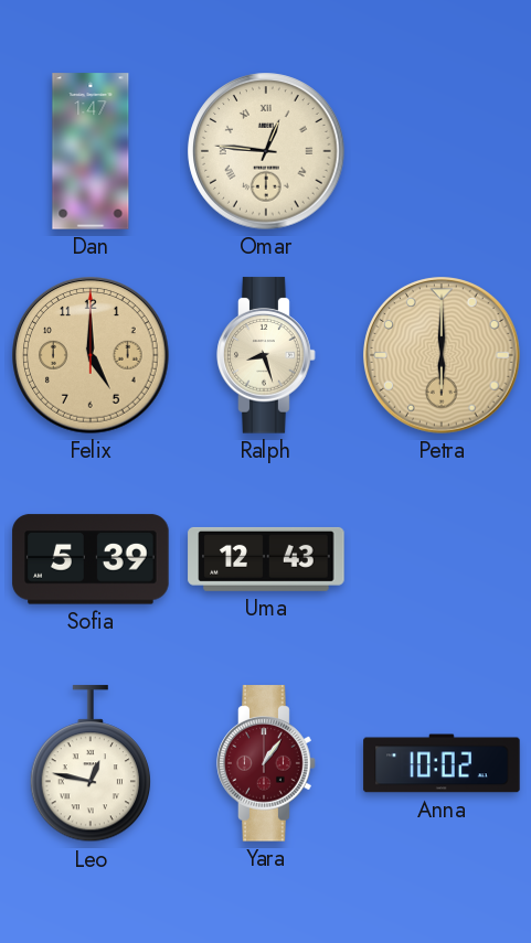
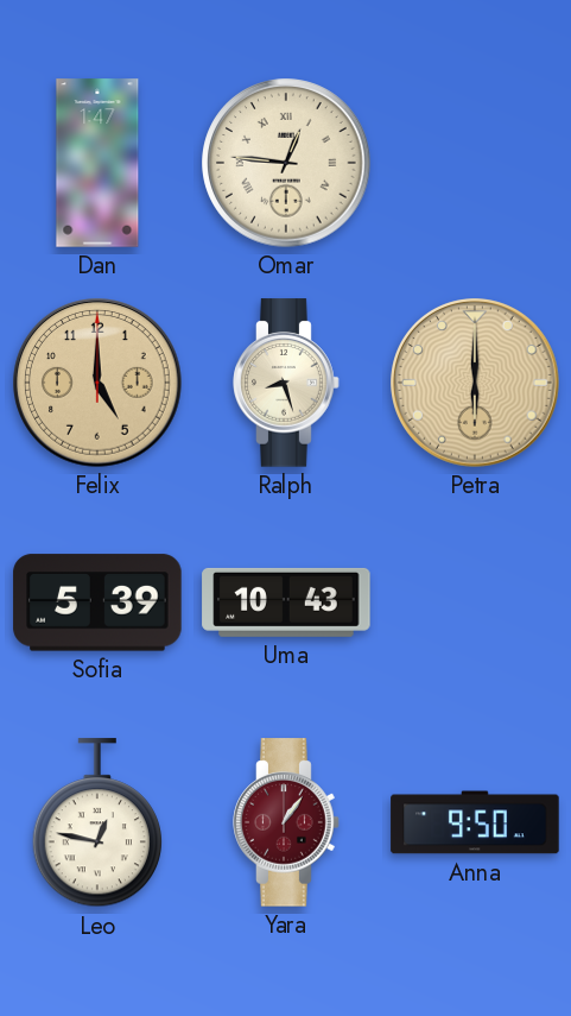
Uma: 12:43 -> 10:43 (286, 602)
Anna: 10:02 -> 9:50 (475, 822)
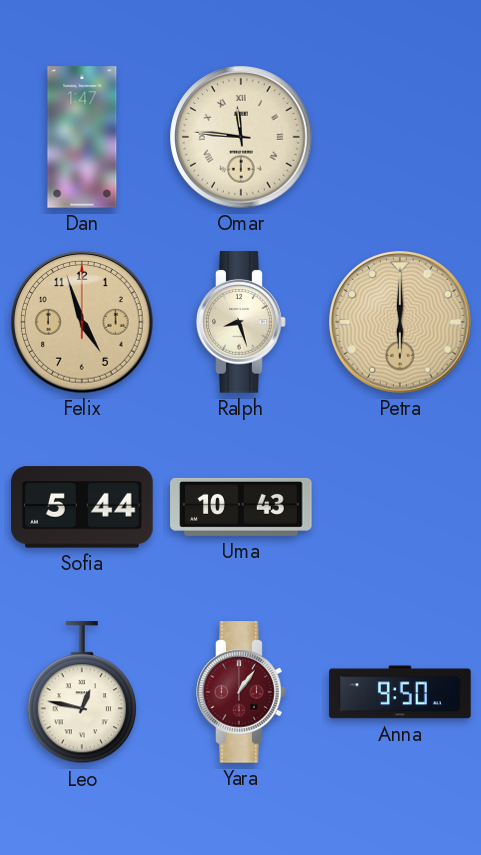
Omar: 12:46 -> 11:46 (241, 137)
Felix: 5:00 -> 4:57 (82, 322)
Sofia: 5:39 -> 5:44 (82, 507)
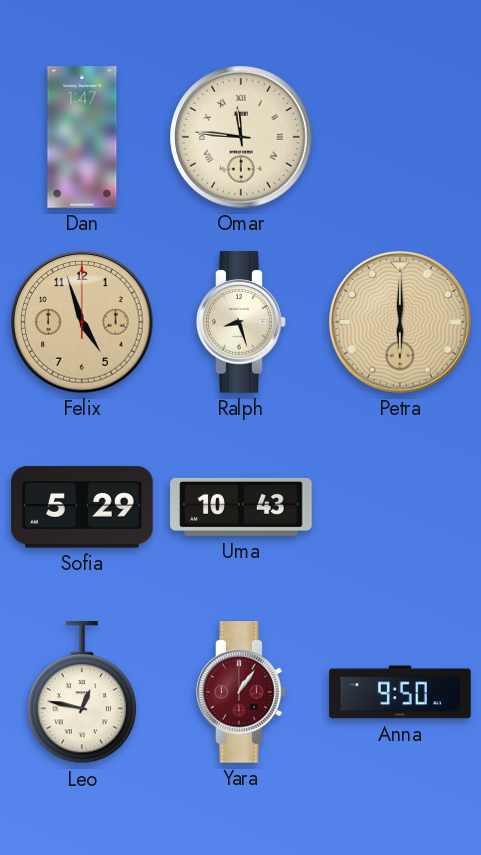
Sofia: 5:44 -> 5:29 (82, 507)
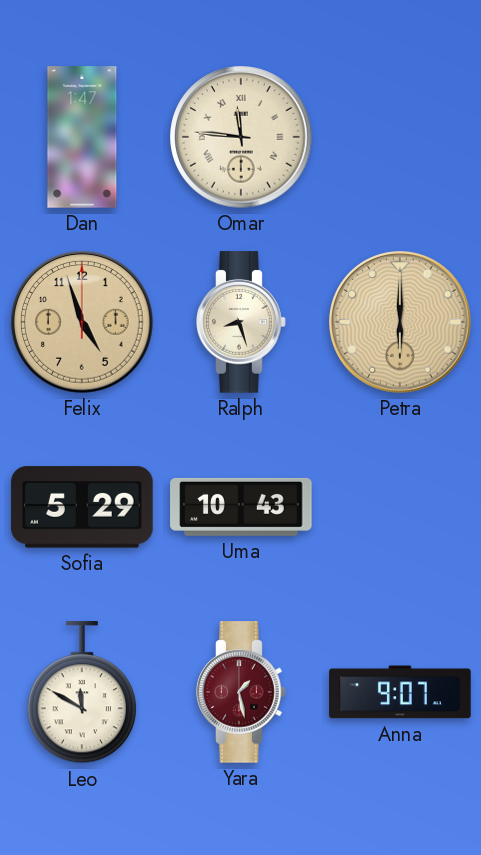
Leo: 12:47 -> 11:50 (81, 693)
Yara: 1:06 -> 1:28 (241, 692)
Anna: 9:50 -> 9:07 (400, 692)
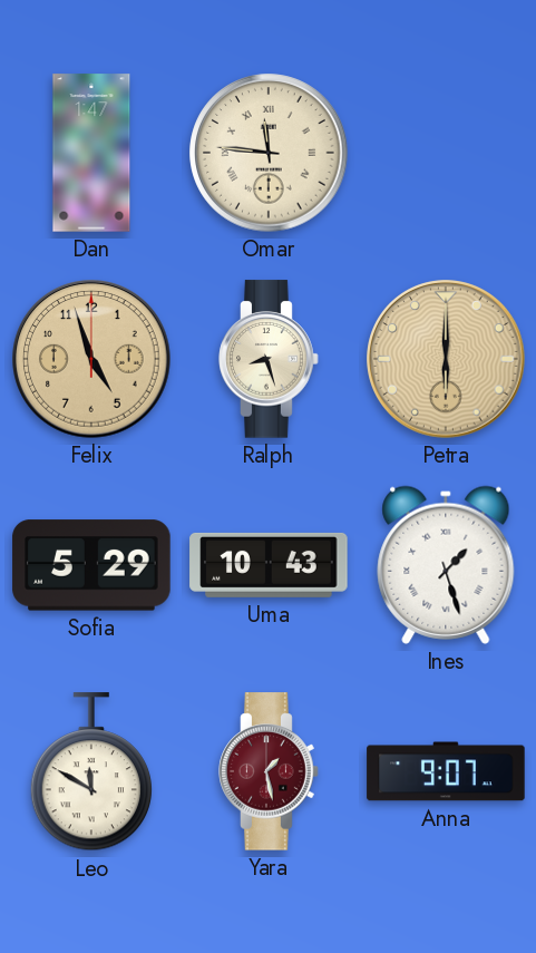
Ines: none -> 1:27 (446, 565)
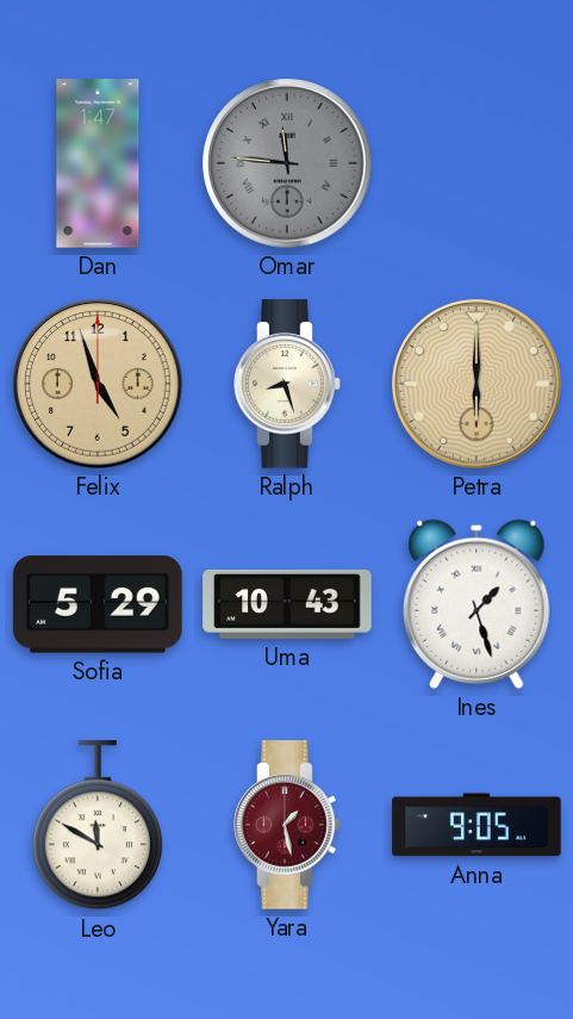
Omar dial: cream -> grey (287, 163)
Anna: 9:07 -> 9:05 (477, 825)
